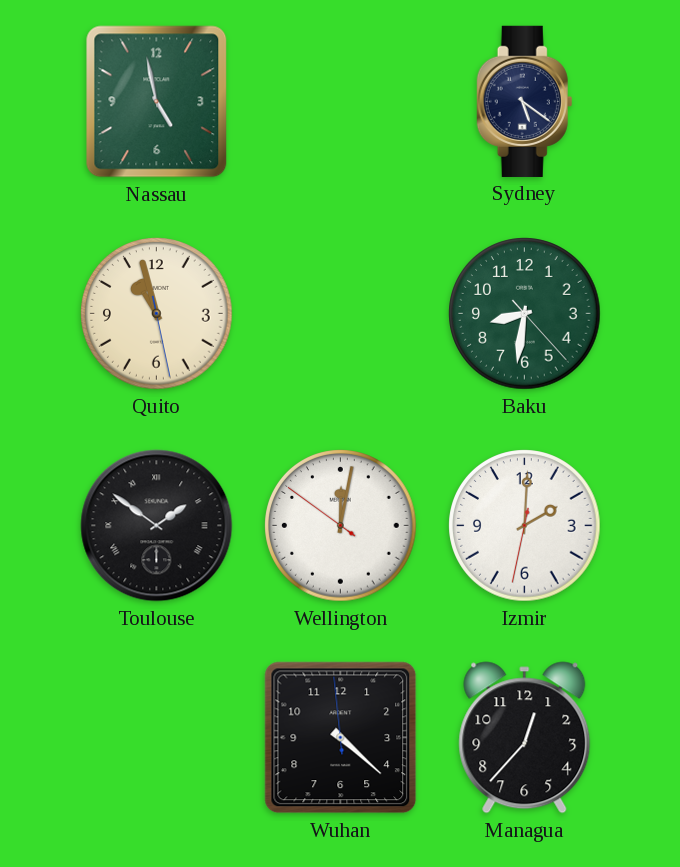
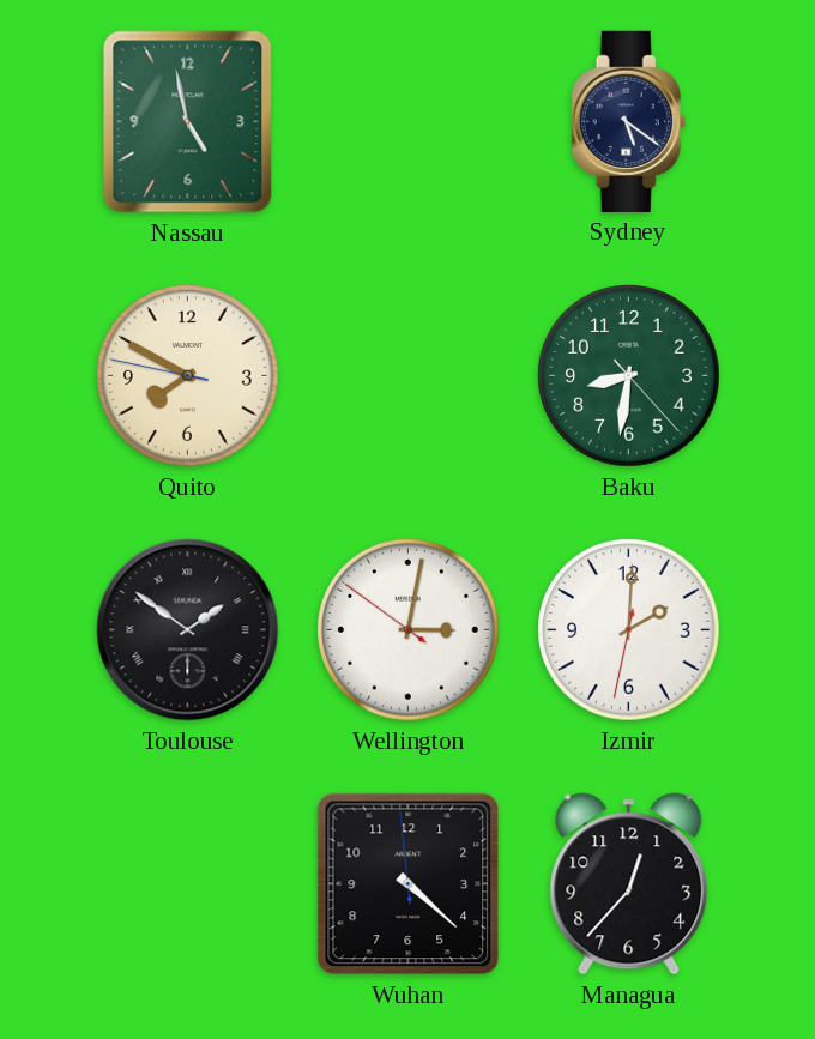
Quito: 10:57 -> 7:49 (188, 376)
Wellington: 12:01 -> 3:01 (409, 630)
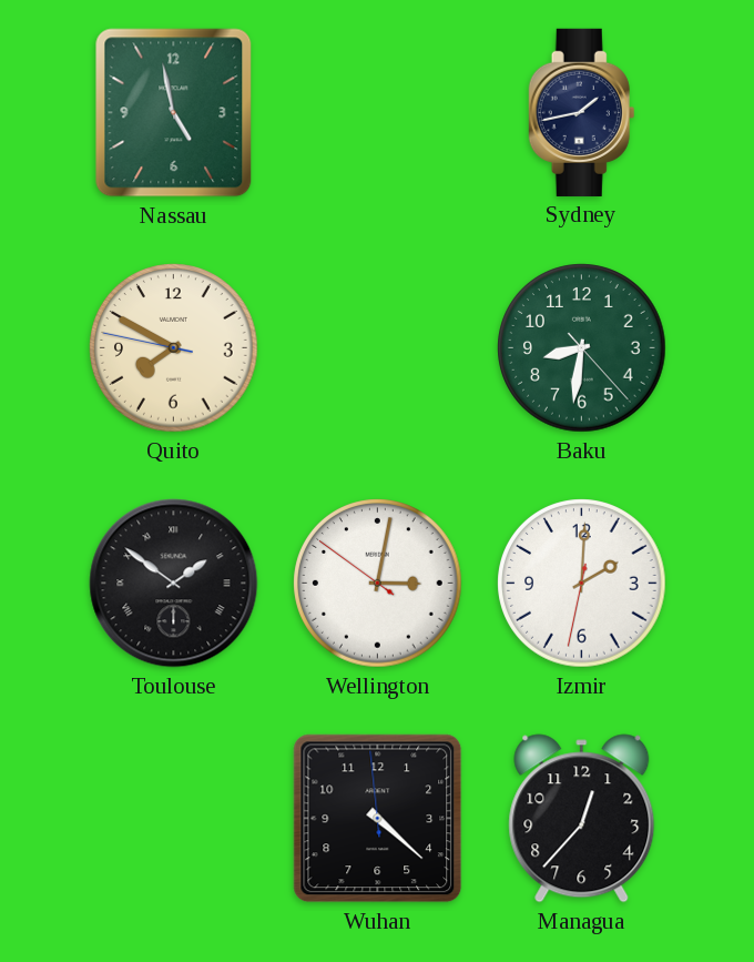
Sydney: 5:21 -> 1:43 (582, 112)
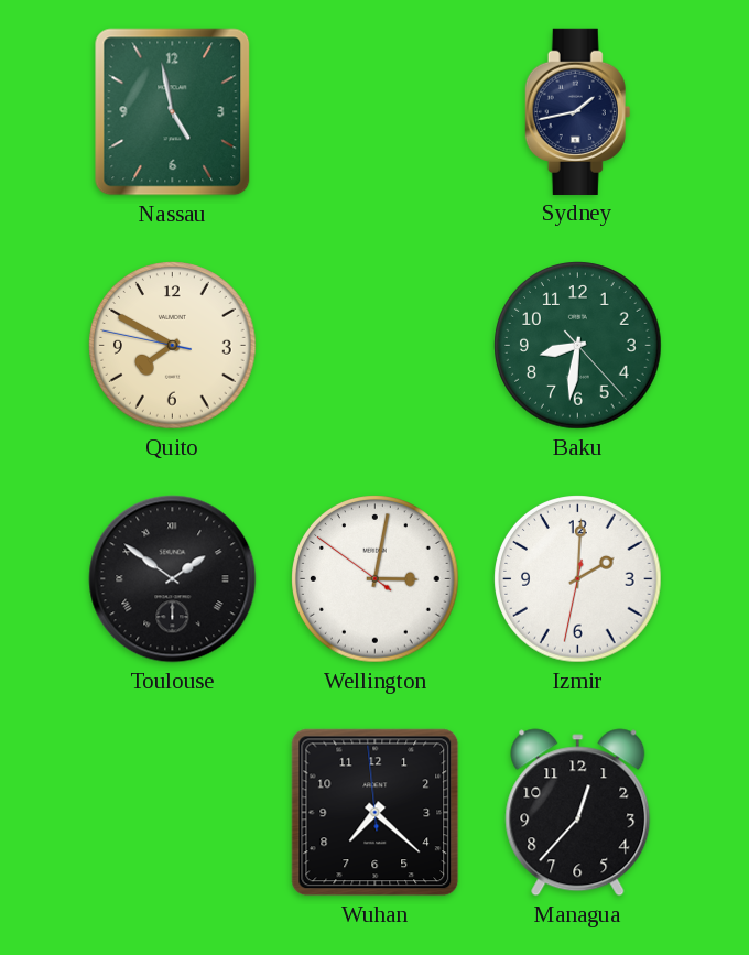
Wuhan: 4:21 -> 7:21 (376, 813)
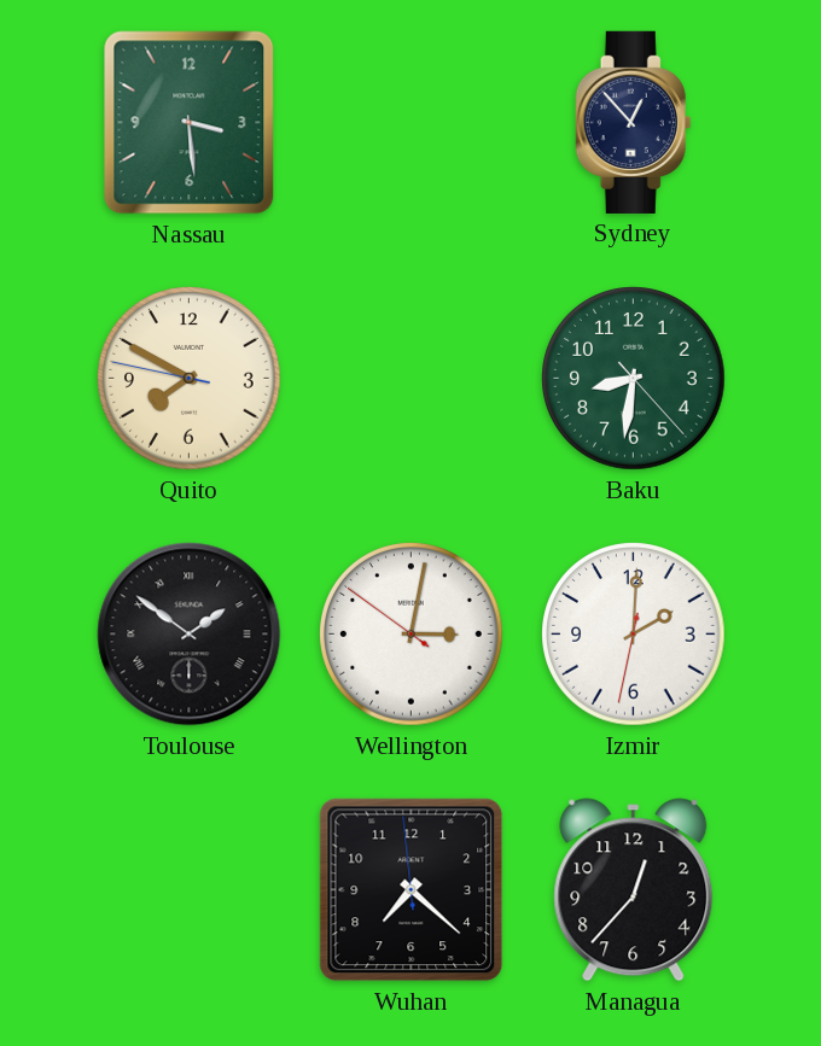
Nassau: 4:58 -> 3:29 (190, 123)
Sydney: 1:43 -> 12:53 (634, 122)
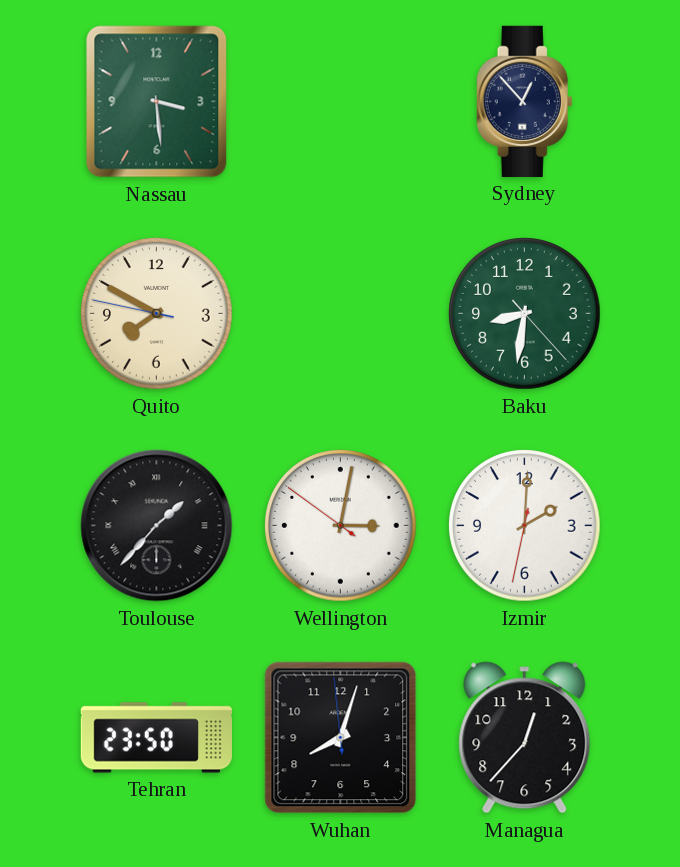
Toulouse: 1:51 -> 1:37 (157, 526)
Tehran: none -> 23:50 (156, 738)
Wuhan: 7:21 -> 8:02 (341, 738)
